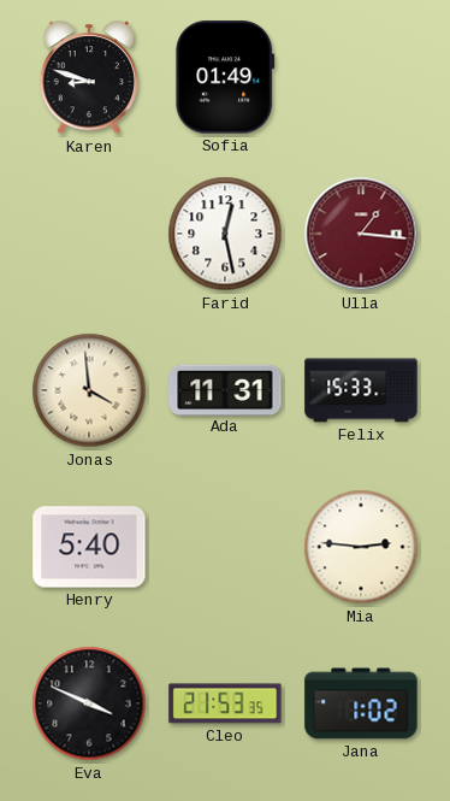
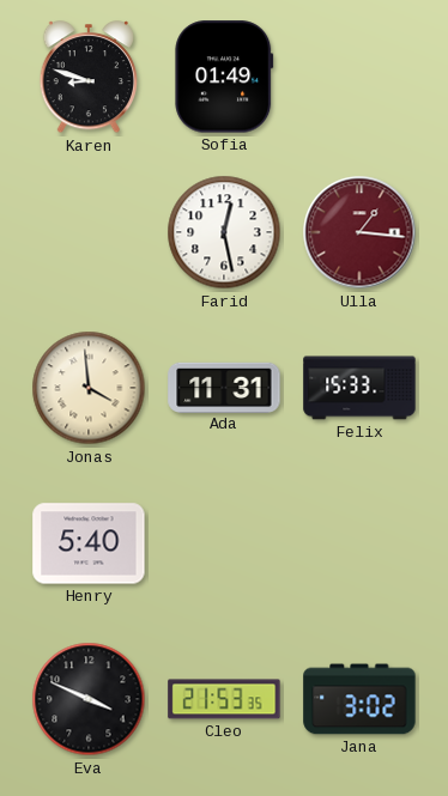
Mia: 2:46 -> none (361, 547)
Jana: 1:02 -> 3:02 (359, 699)
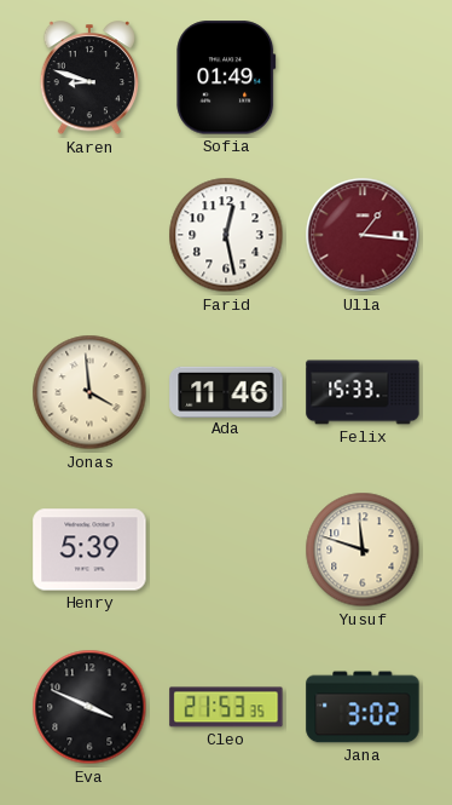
Ada: 11:31 -> 11:46 (226, 391)
Henry: 5:40 -> 5:39 (89, 550)
Yusuf: none -> 11:48 (363, 550)
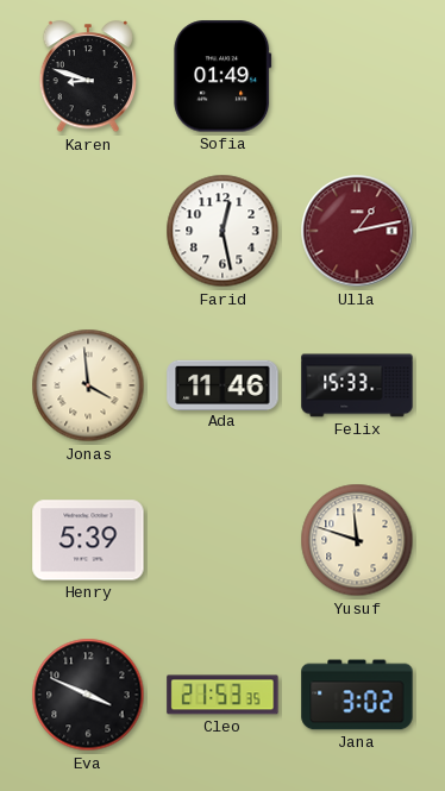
Ulla: 1:16 -> 1:13 (357, 231)
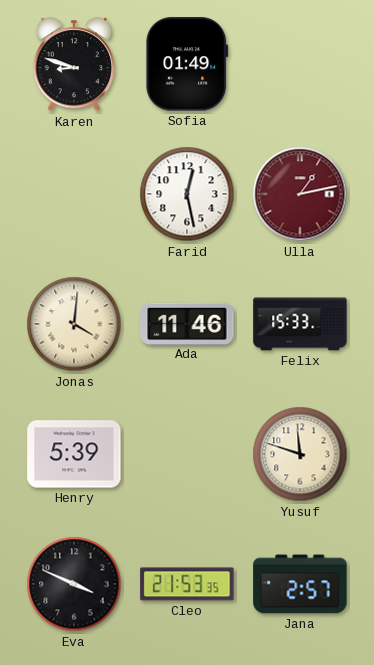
Jonas: 3:59 -> 4:01 (74, 324)
Jana: 3:02 -> 2:57 (300, 584)
